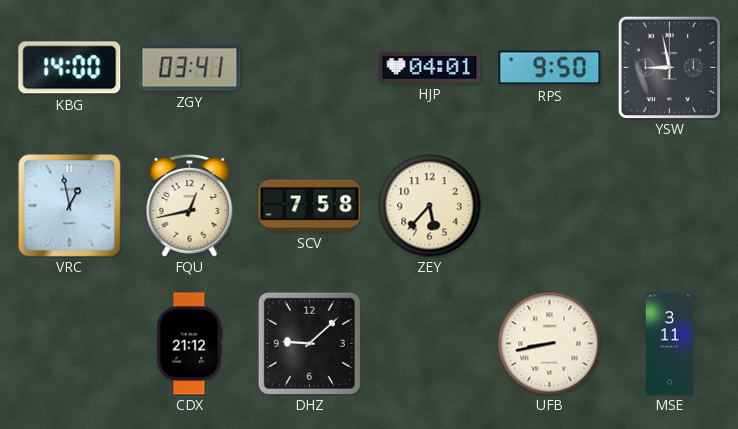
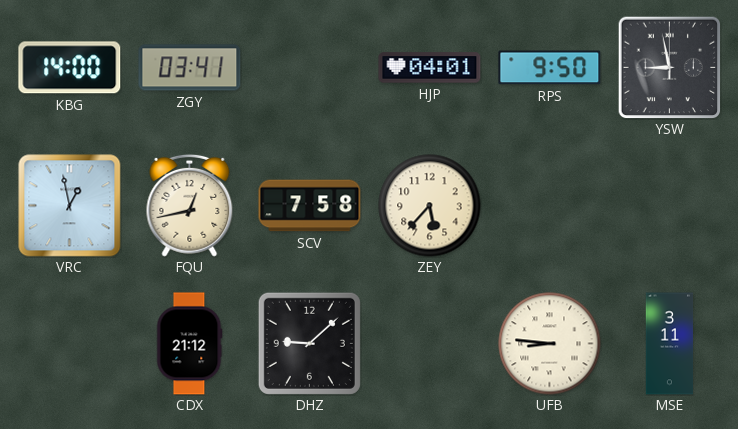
UFB: 8:43 -> 8:46 (550, 344)
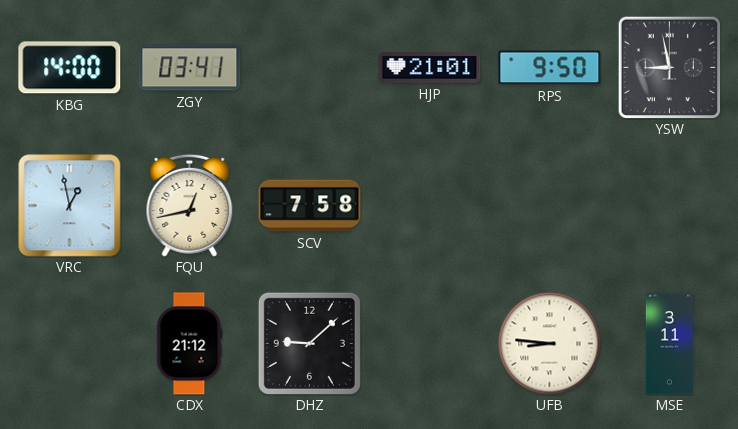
HJP: 04:01 -> 21:01 (430, 68)
ZEY: 5:37 -> none (430, 206)
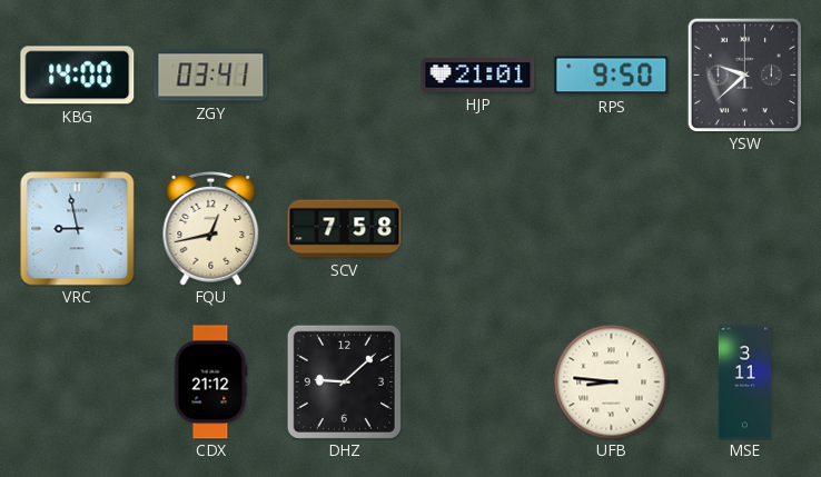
YSW: 8:58 -> 9:38 (744, 74)
VRC: 12:58 -> 8:58 (78, 229)
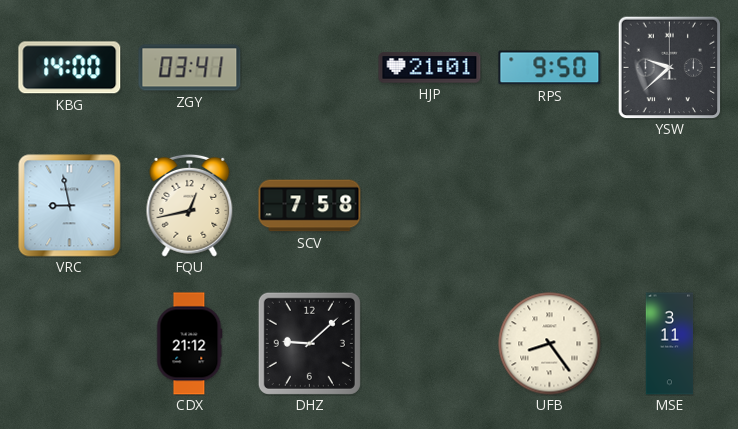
UFB: 8:46 -> 8:24 (550, 344)
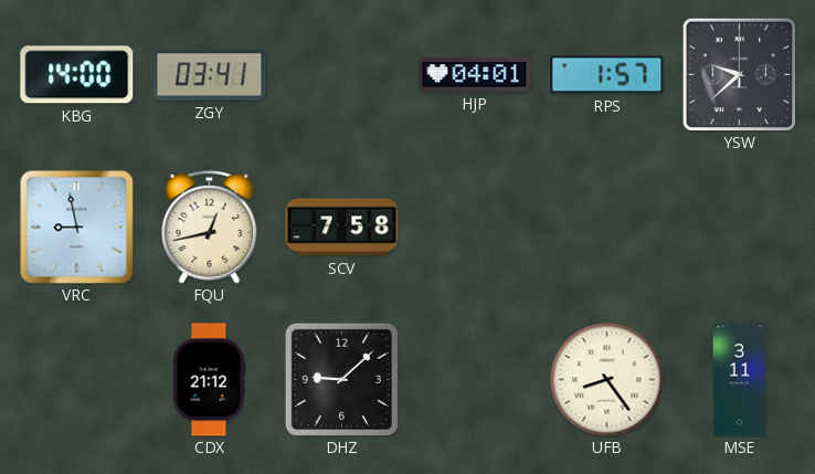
HJP: 21:01 -> 04:01 (475, 75)
RPS: 9:50 -> 1:57 (607, 75)
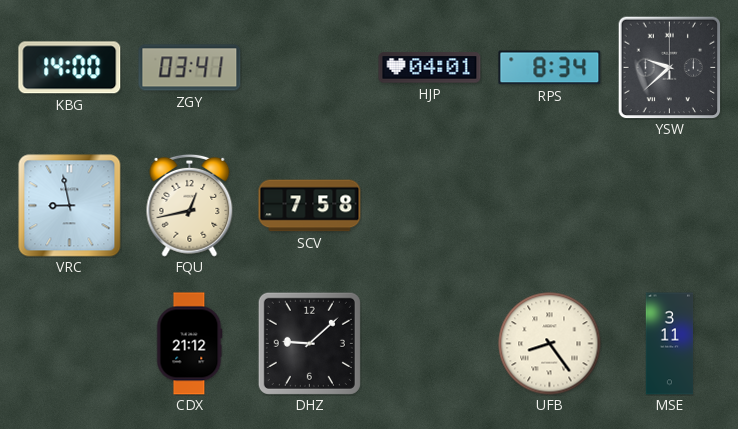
RPS: 1:57 -> 8:34 (550, 68)
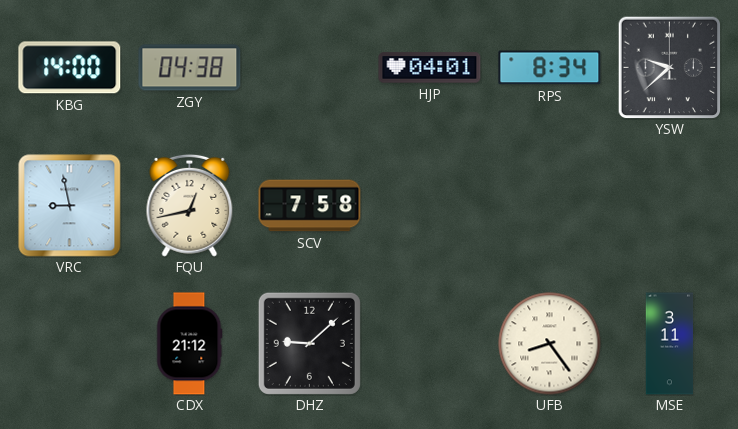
ZGY: 03:41 -> 04:38 (190, 68)
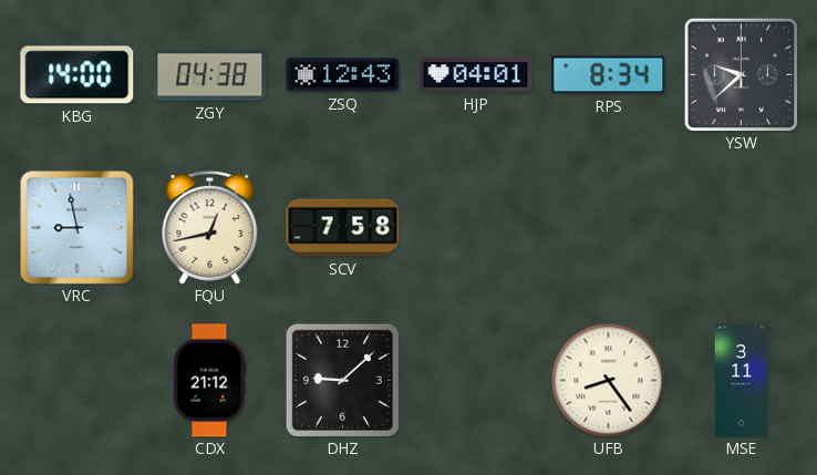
ZSQ: none -> 12:43 (343, 75)
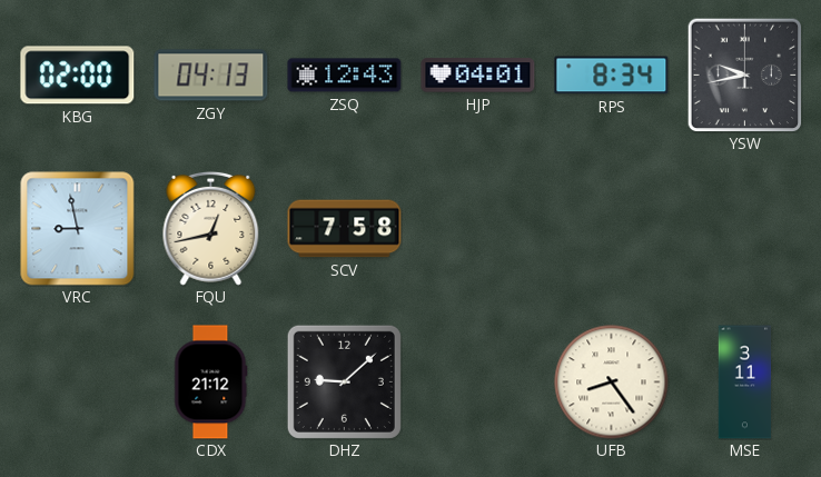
KBG: 14:00 -> 02:00 (78, 76)
ZGY: 04:38 -> 04:13 (211, 76)
YSW: 9:38 -> 9:43 (744, 74)
